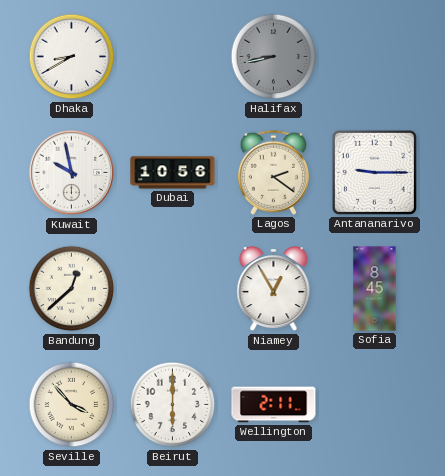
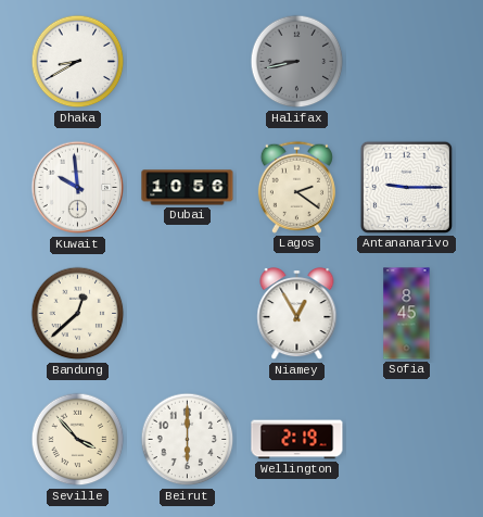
Kuwait: 9:58 -> 9:59 (78, 188)
Wellington: 2:11 -> 2:19 (297, 440)
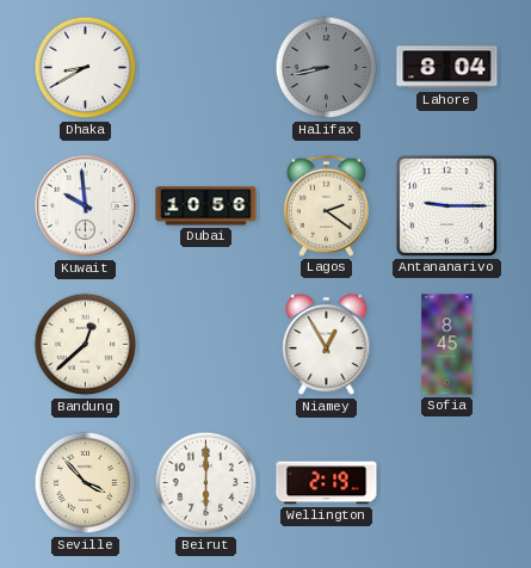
Lahore: none -> 8:04 (447, 68)
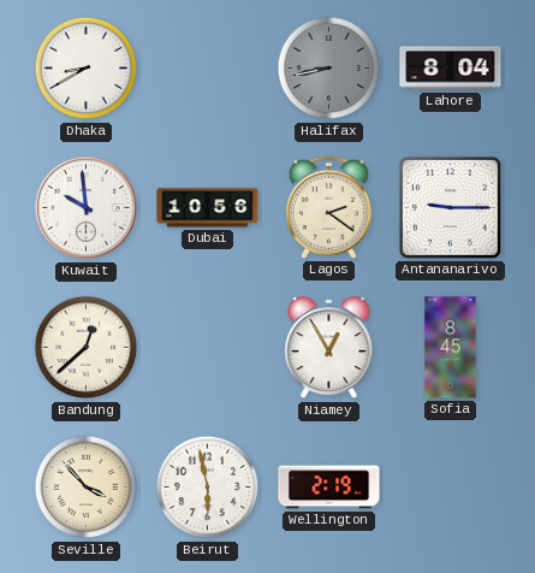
Beirut: 6:00 -> 5:58 (208, 488)
